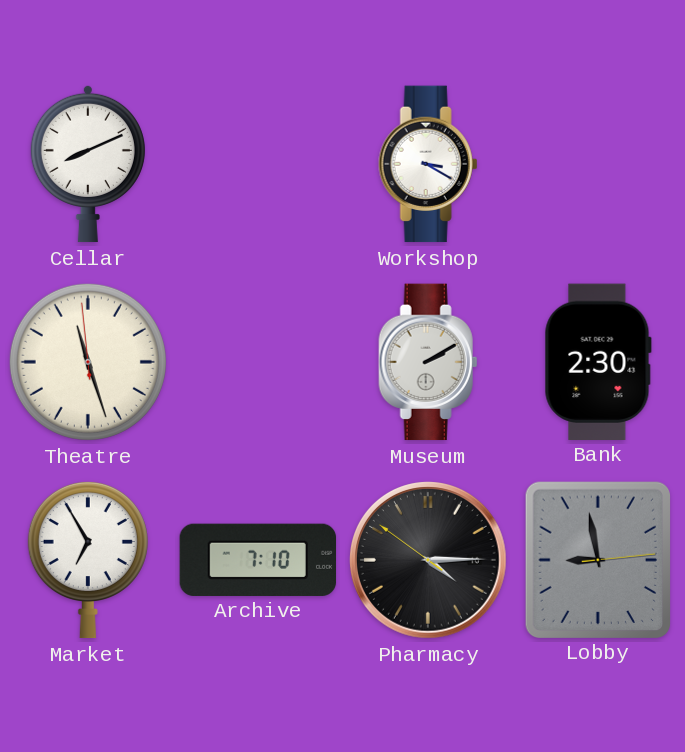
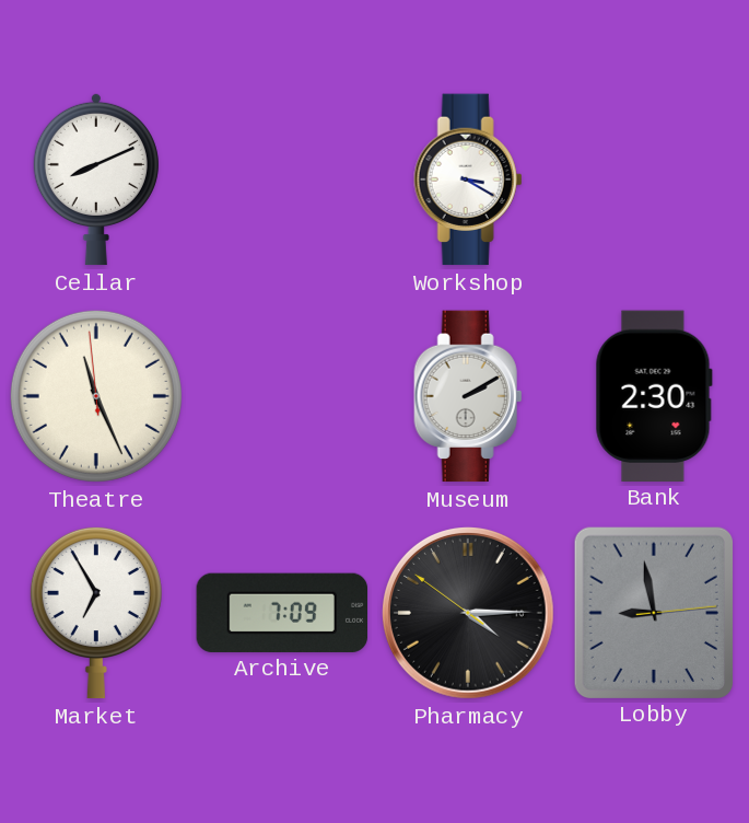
Theatre: 11:26 -> 11:25 (96, 396)
Archive: 7:10 -> 7:09 (282, 612)
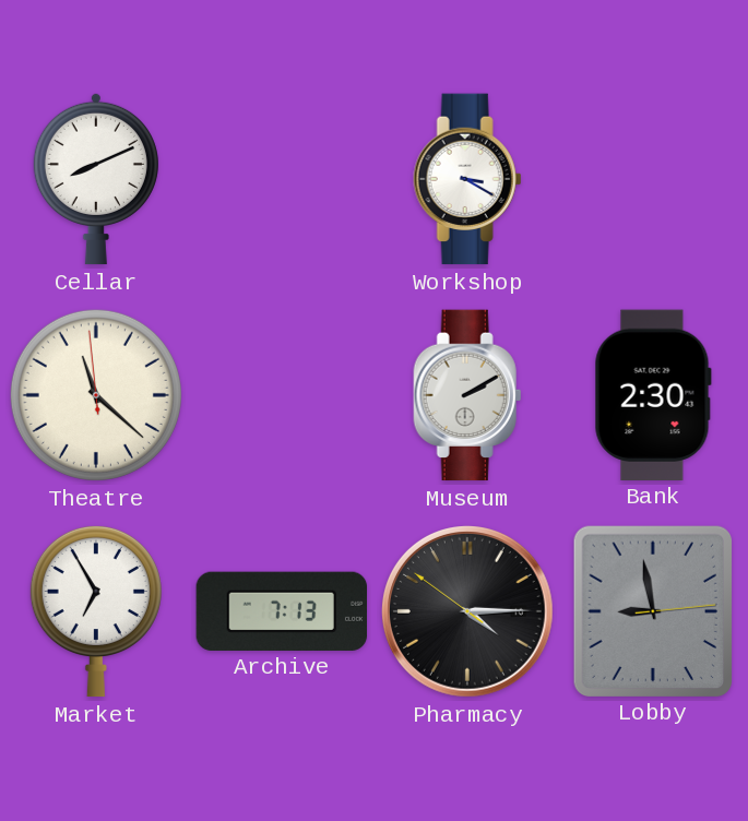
Theatre: 11:25 -> 11:21 (96, 395)
Archive: 7:09 -> 7:13 (282, 610)
